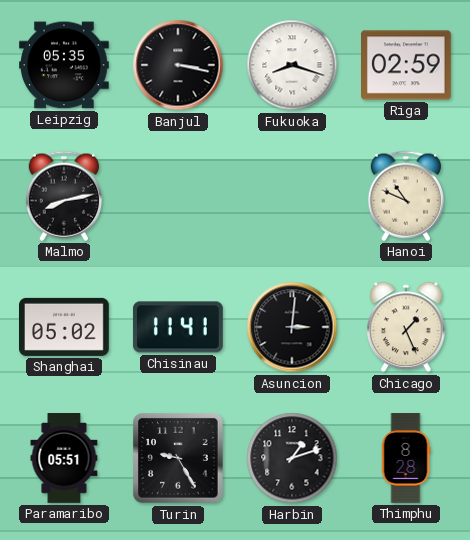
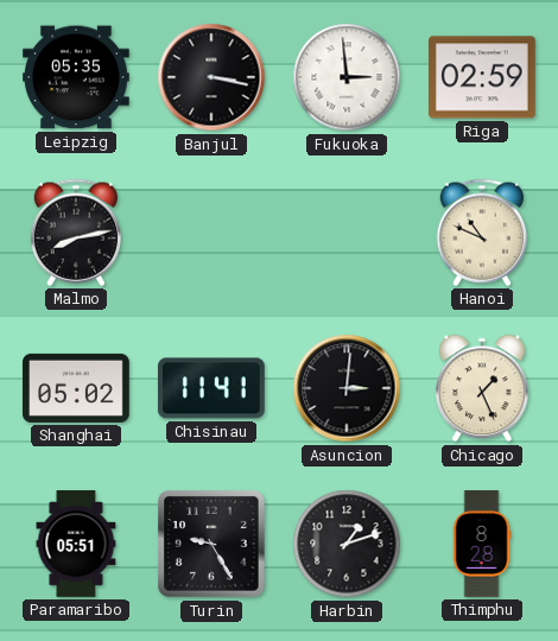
Fukuoka: 8:18 -> 2:59 (347, 77)
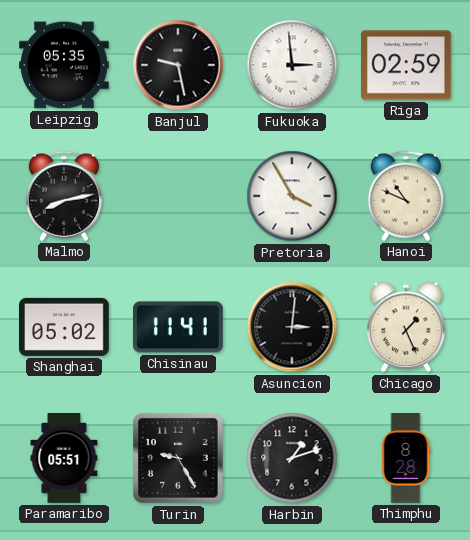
Banjul: 3:17 -> 9:28 (178, 65)
Pretoria: none -> 3:55 (292, 196)
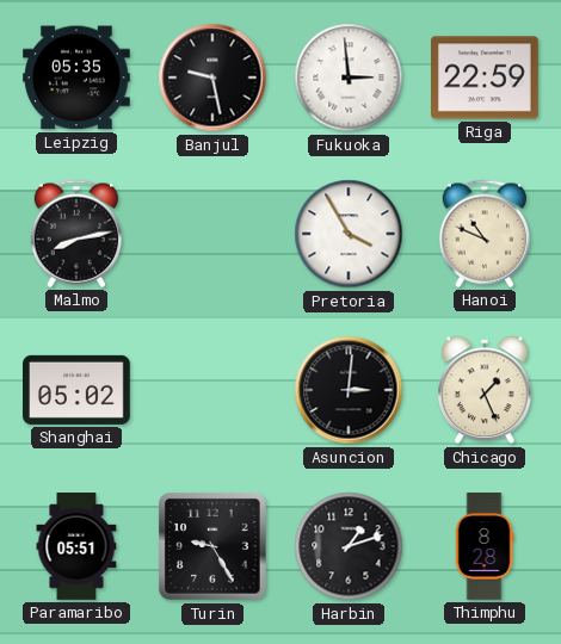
Riga: 02:59 -> 22:59 (486, 78)
Chisinau: 11:41 -> none (178, 327)
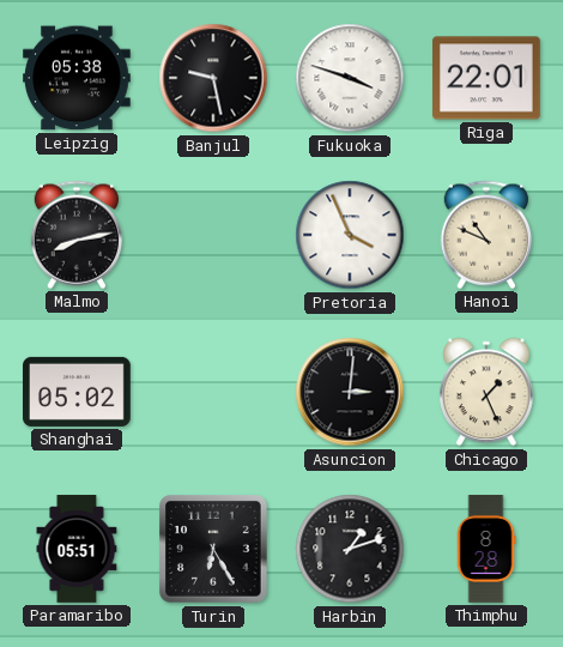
Leipzig: 05:35 -> 05:38 (78, 78)
Fukuoka: 2:59 -> 3:48 (350, 78)
Riga: 22:59 -> 22:01 (488, 78)
Pretoria: 3:55 -> 3:56 (350, 235)
Turin: 9:25 -> 6:25 (213, 549)
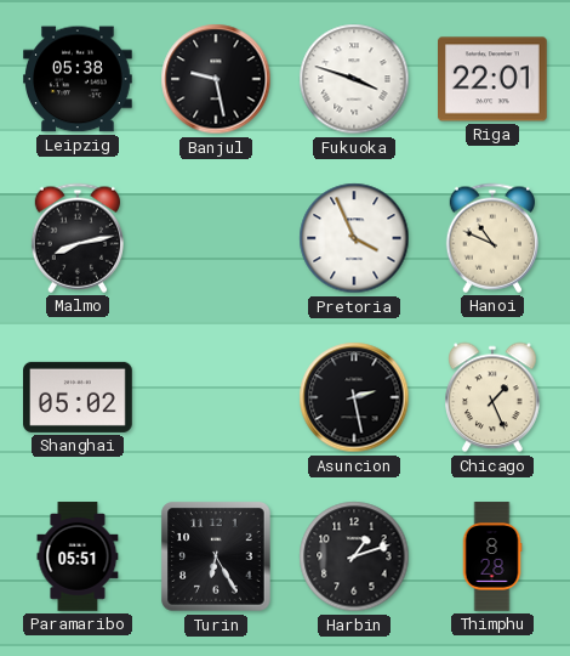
Asuncion: 3:01 -> 2:28 (354, 397)
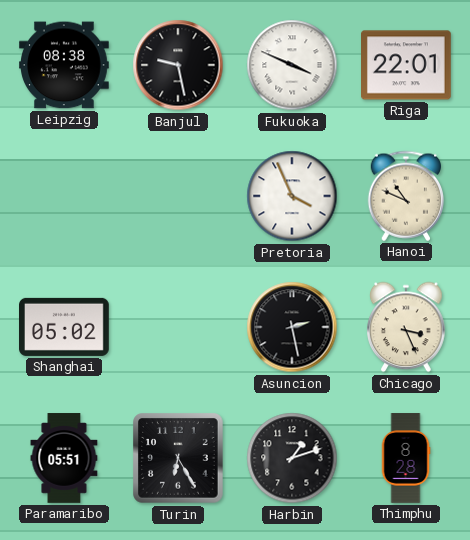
Leipzig: 05:38 -> 08:38 (65, 65)
Fukuoka: 3:48 -> 3:49 (292, 65)
Malmo: 8:13 -> none (76, 238)
Chicago: 1:26 -> 3:26 (406, 327)
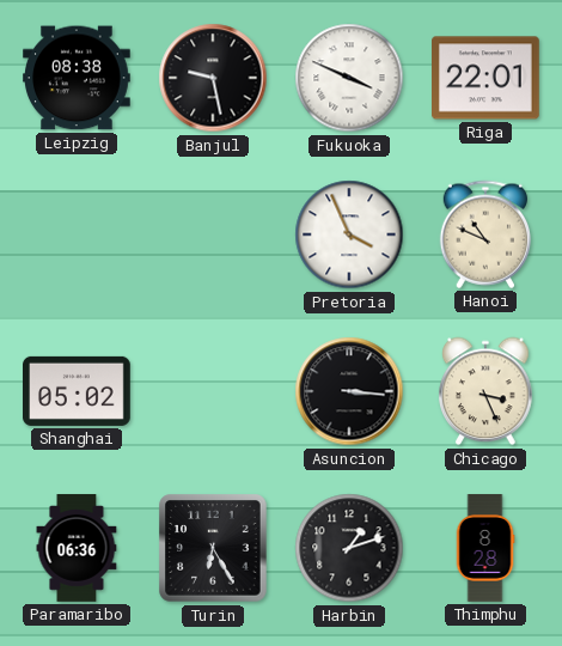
Asuncion: 2:28 -> 3:16 (349, 391)
Paramaribo: 05:51 -> 06:36 (77, 548)
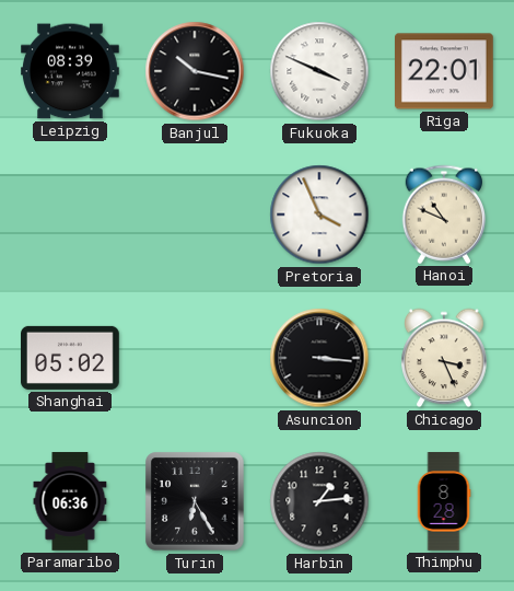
Leipzig: 08:38 -> 08:39 (71, 71)
Banjul: 9:28 -> 10:17 (195, 71)
Harbin: 1:12 -> 1:14 (319, 501)
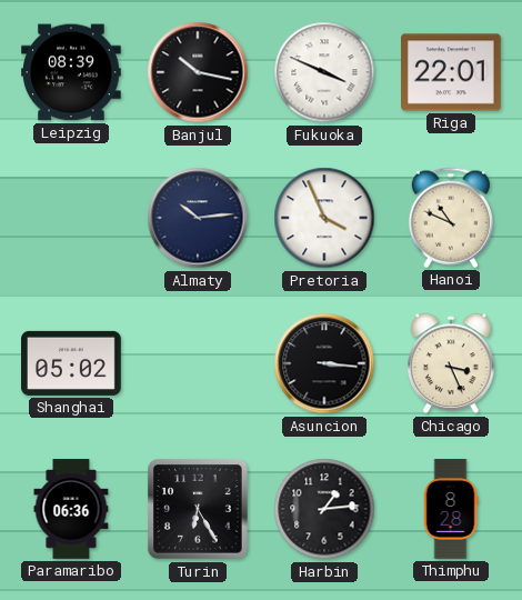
Almaty: none -> 10:14 (198, 218)
